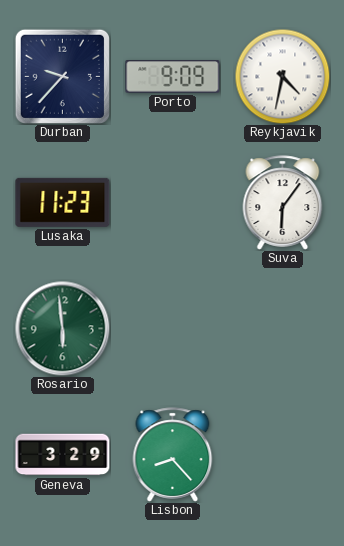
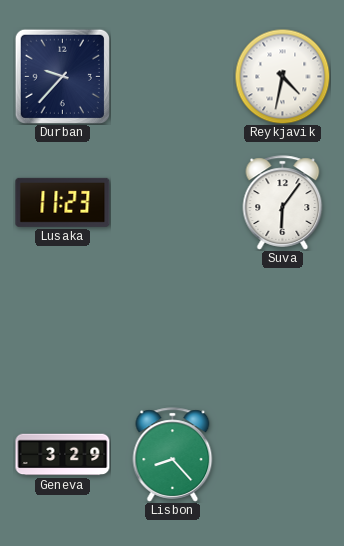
Porto: 9:09 -> none (173, 77)
Rosario: 5:59 -> none (62, 328)
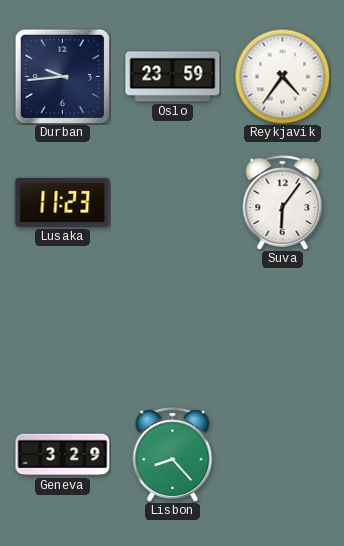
Durban: 9:37 -> 9:44 (62, 76)
Oslo: none -> 23:59 (173, 77)
Reykjavik: 4:32 -> 4:36 (282, 76)
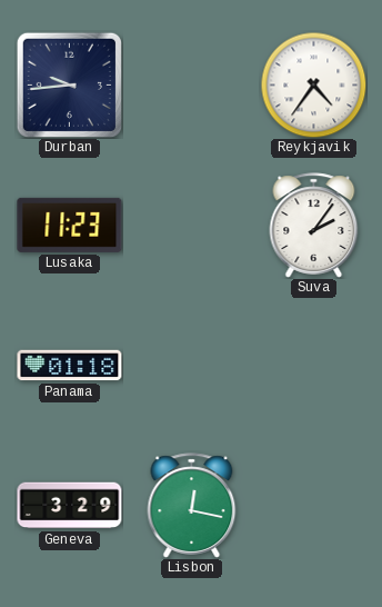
Oslo: 23:59 -> none (173, 77)
Suva: 6:06 -> 2:06 (314, 226)
Panama: none -> 01:18 (70, 366)
Lisbon: 8:23 -> 12:17 (192, 506)
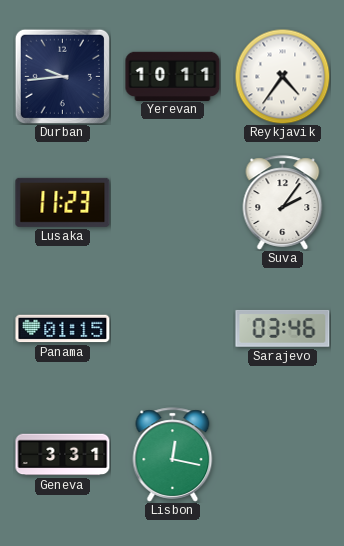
Yerevan: none -> 10:11 (173, 76)
Panama: 01:18 -> 01:15 (63, 329)
Sarajevo: none -> 03:46 (283, 328)
Geneva: 3:29 -> 3:31 (63, 455)
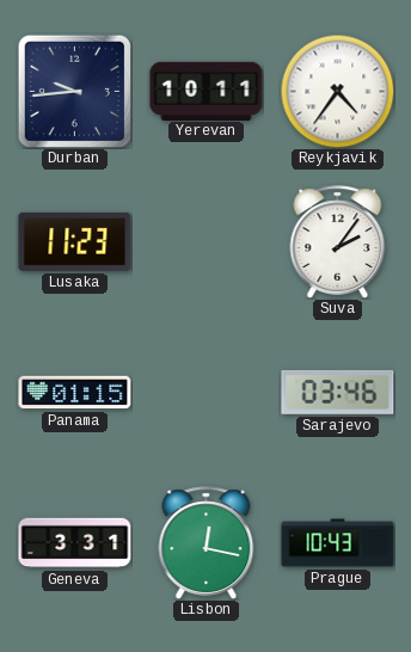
Prague: none -> 10:43 (338, 543)
